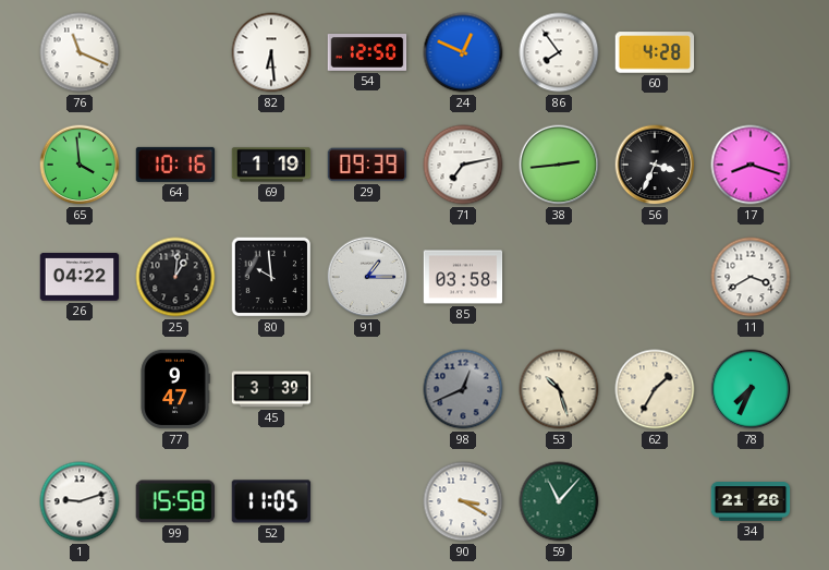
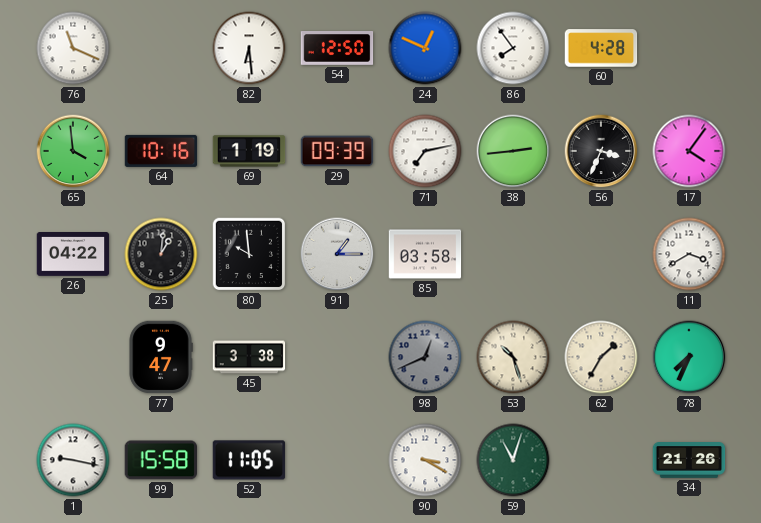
17: 8:18 -> 4:06 (689, 151)
45: 3:39 -> 3:38 (249, 357)
1: 9:12 -> 9:17 (73, 460)
59: 11:07 -> 11:03 (513, 460)
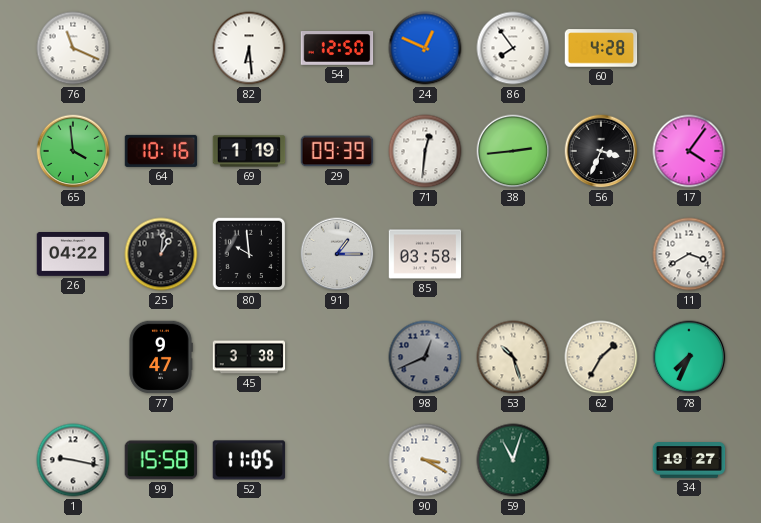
71: 7:13 -> 12:31 (425, 151)
34: 21:26 -> 19:27 (689, 461)
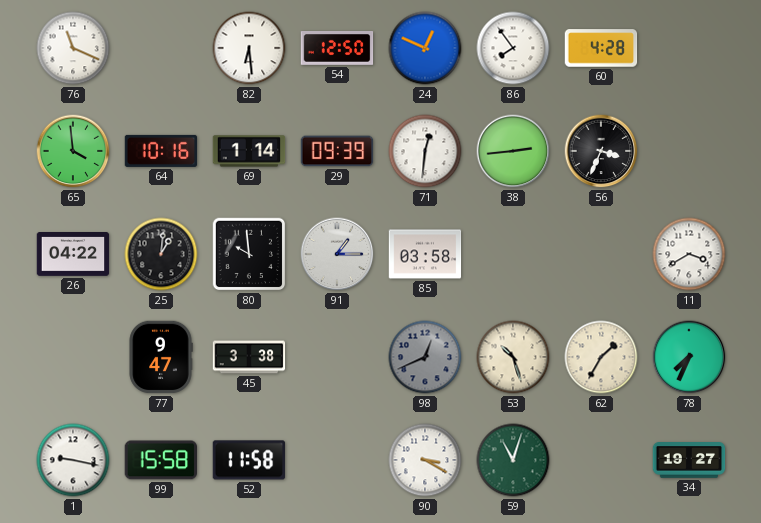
69: 1:19 -> 1:14 (249, 151)
17: 4:06 -> none (689, 151)
52: 11:05 -> 11:58 (249, 460)
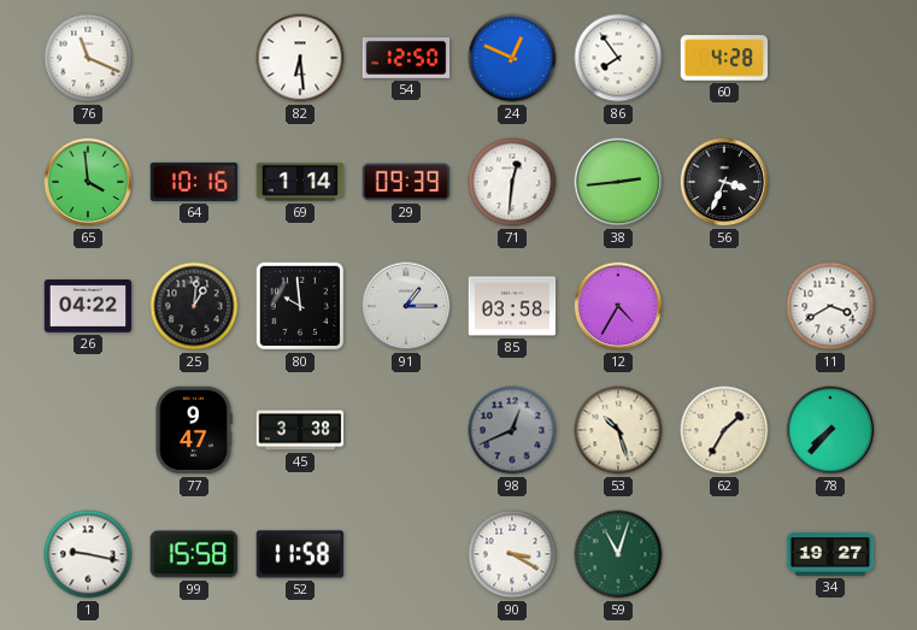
12: none -> 4:35 (618, 306)
78: 7:34 -> 7:37 (830, 430)
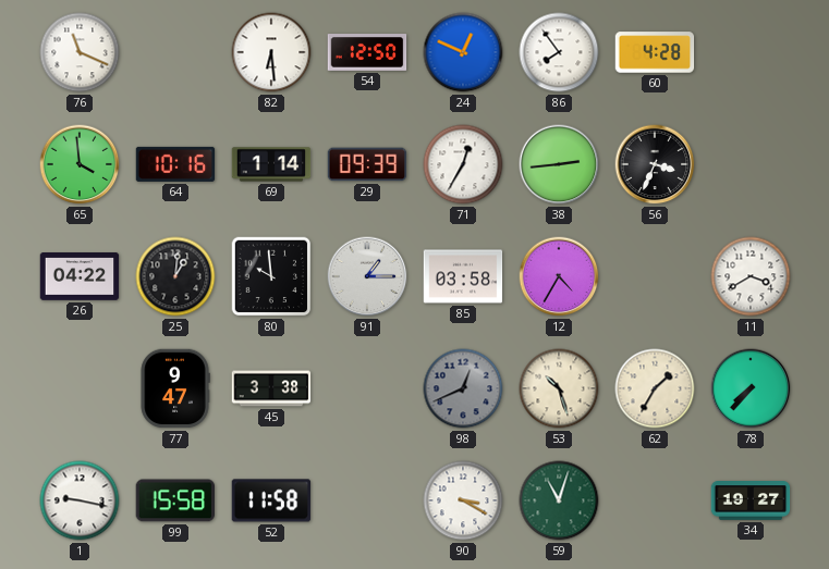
71: 12:31 -> 12:35 (463, 164)
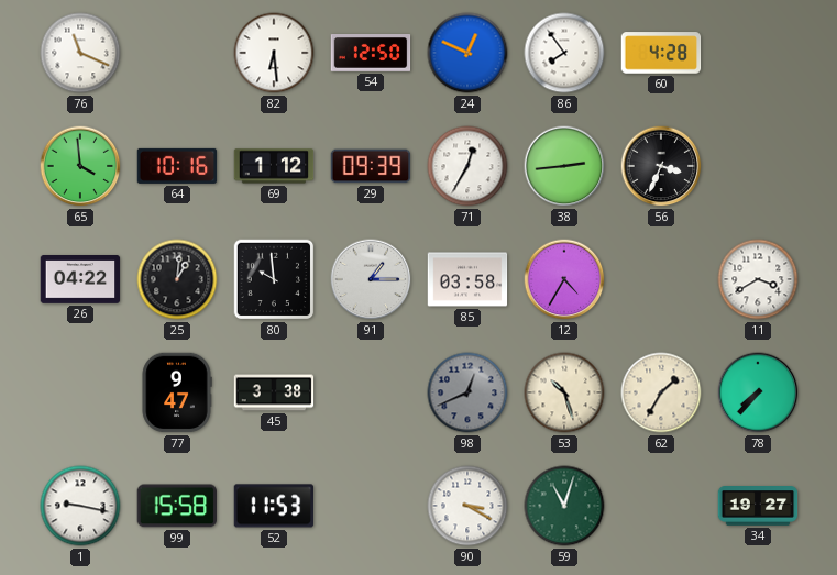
69: 1:14 -> 1:12 (274, 166)
52: 11:58 -> 11:53 (274, 506)
